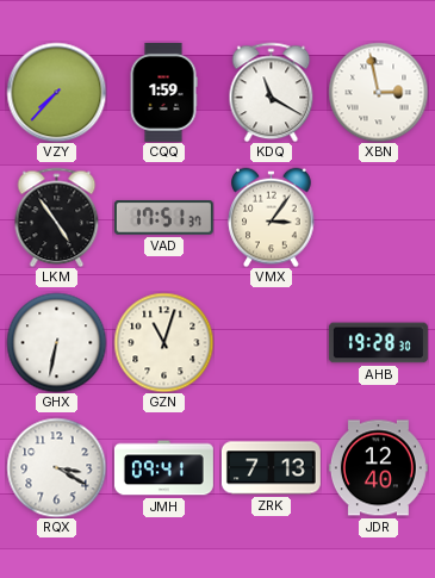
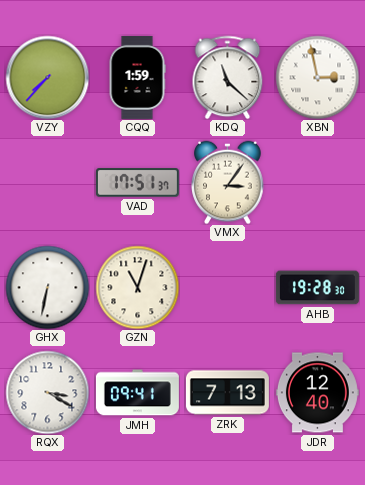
KDQ: 11:20 -> 11:22 (228, 77)
LKM: 4:54 -> none (57, 217)
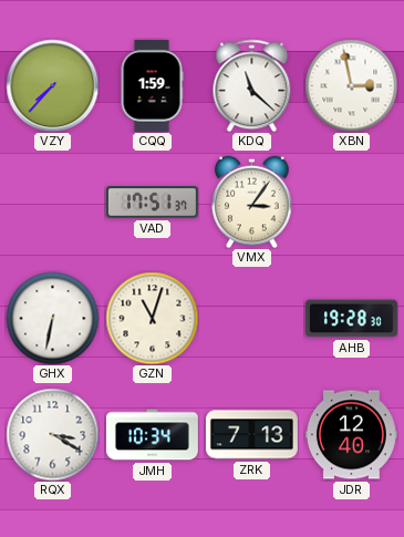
JMH: 09:41 -> 10:34 (152, 435)
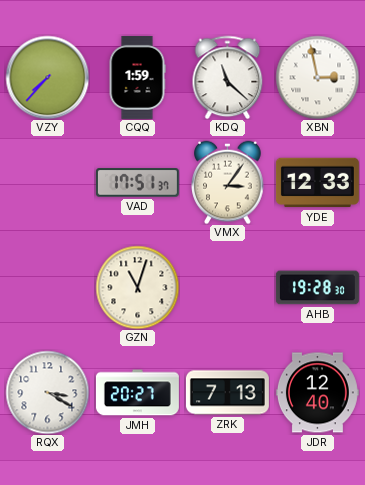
YDE: none -> 12:33 (317, 183)
GHX: 6:32 -> none (52, 318)
JMH: 10:34 -> 20:27 (137, 393)
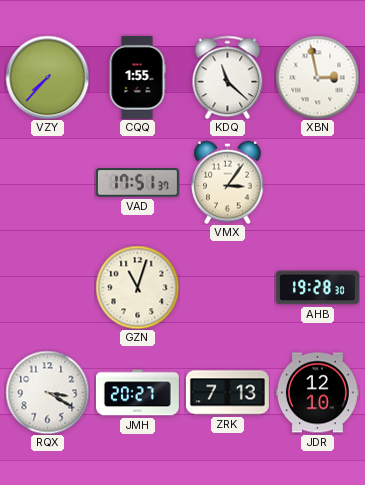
CQQ: 1:59 -> 1:55 (137, 77)
YDE: 12:33 -> none (317, 183)
JDR: 12:40 -> 12:10 (317, 393)
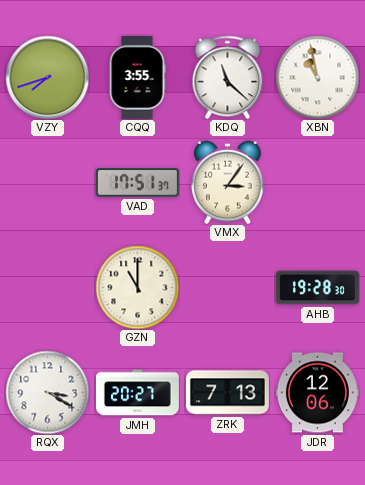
VZY: 7:37 -> 7:42 (47, 77)
CQQ: 1:55 -> 3:55 (137, 77)
XBN: 2:58 -> 10:58 (317, 77)
GZN: 11:03 -> 11:00 (137, 287)
JDR: 12:10 -> 12:06 (317, 393)
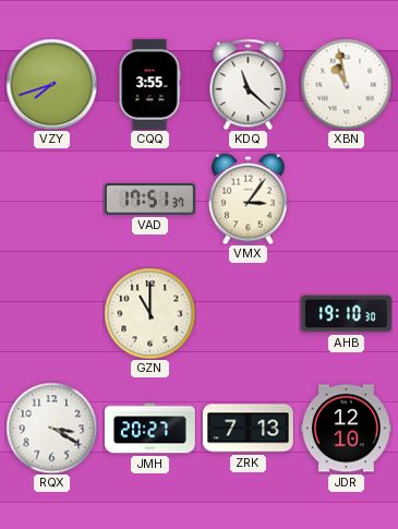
AHB: 19:28 -> 19:10 (346, 314)
JDR: 12:06 -> 12:10 (346, 429)
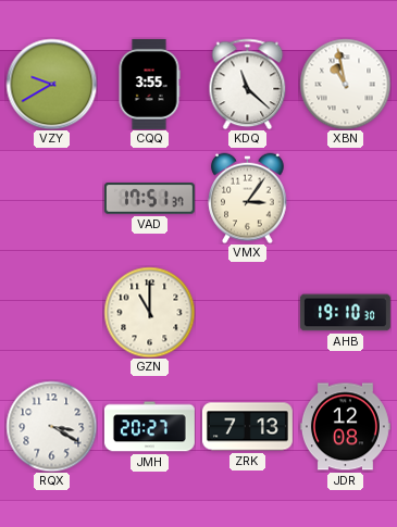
VZY: 7:42 -> 9:40 (51, 84)
JDR: 12:10 -> 12:08 (345, 427)
